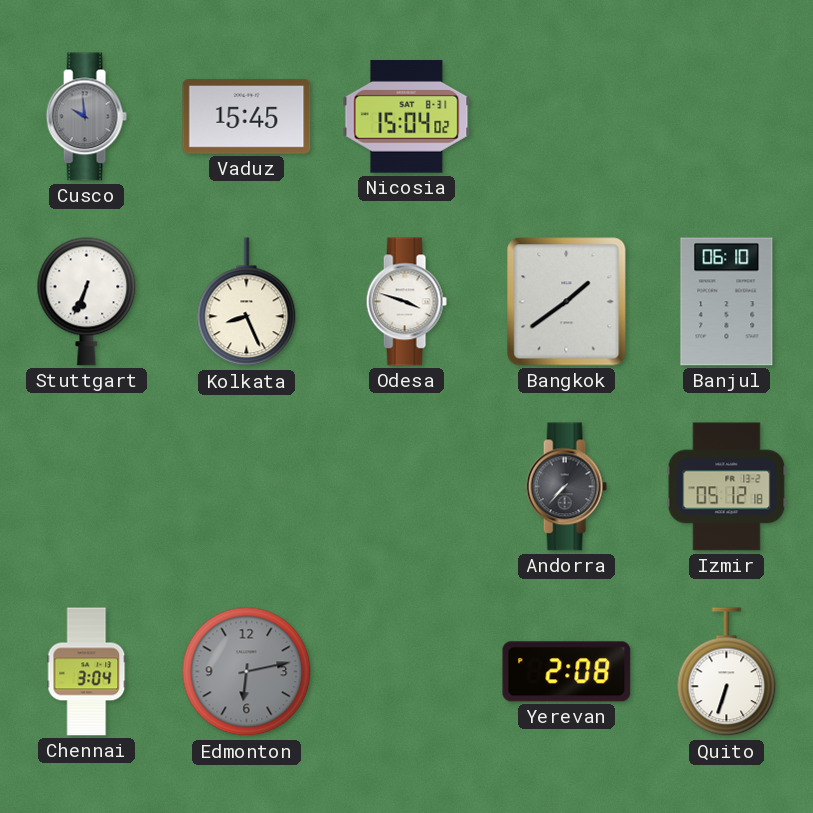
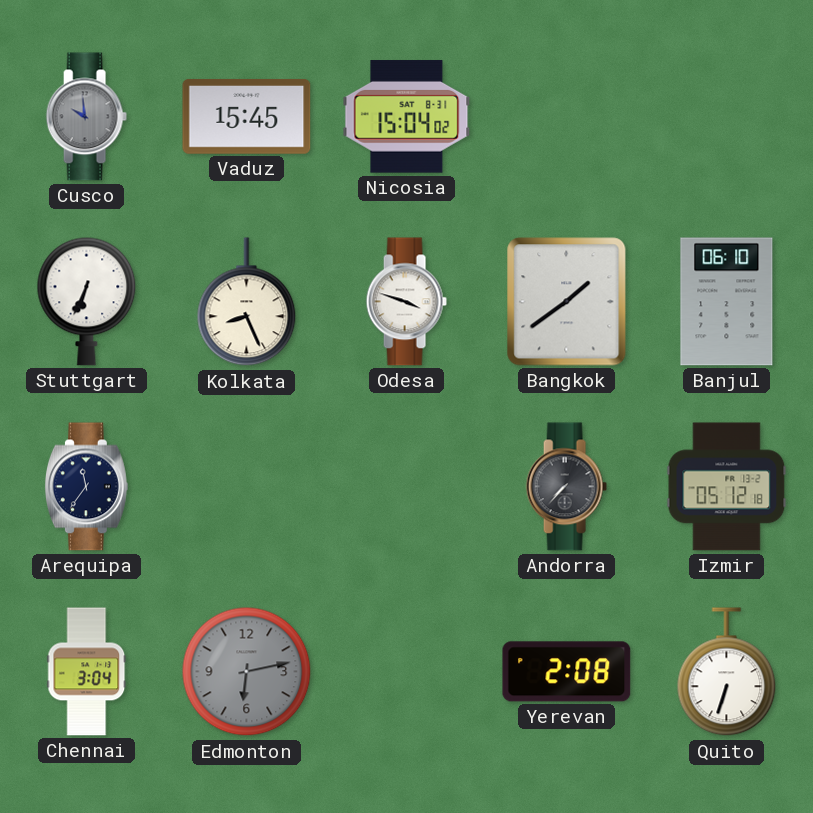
Arequipa: none -> 11:36 (86, 487)
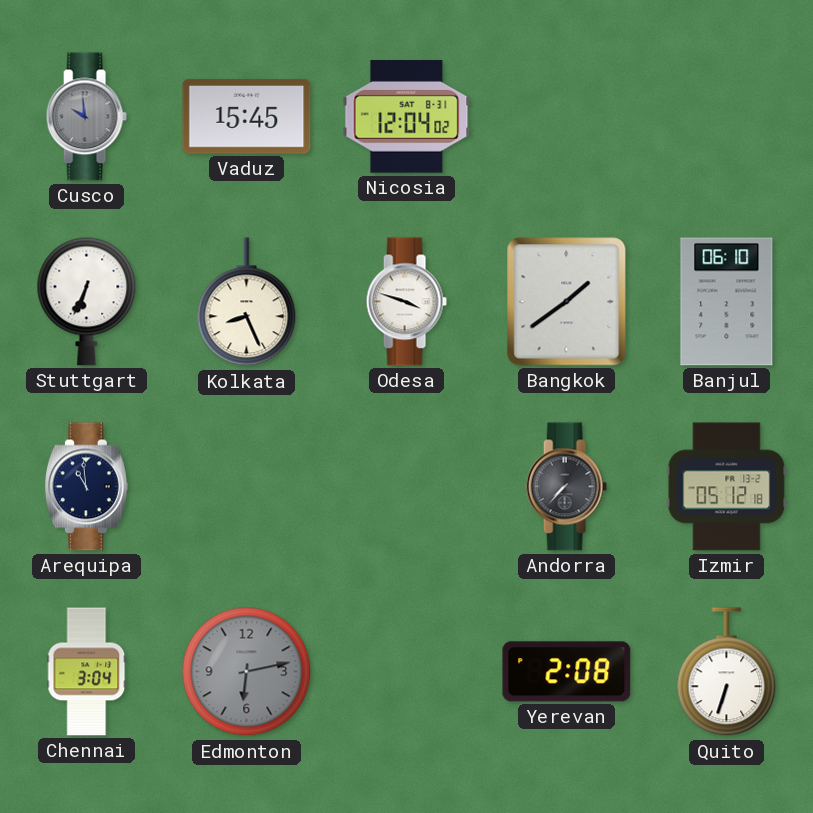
Nicosia: 15:04 -> 12:04 (407, 117)
Arequipa: 11:36 -> 10:59 (86, 487)
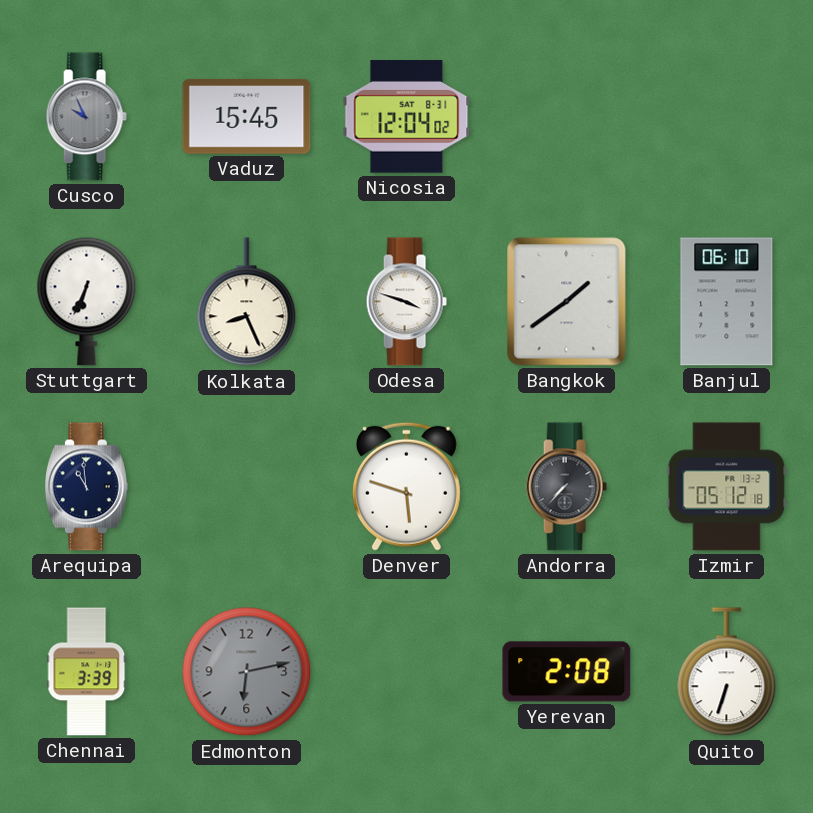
Cusco: 9:59 -> 9:56 (86, 117)
Denver: none -> 5:48 (406, 486)
Chennai: 3:04 -> 3:39 (87, 672)
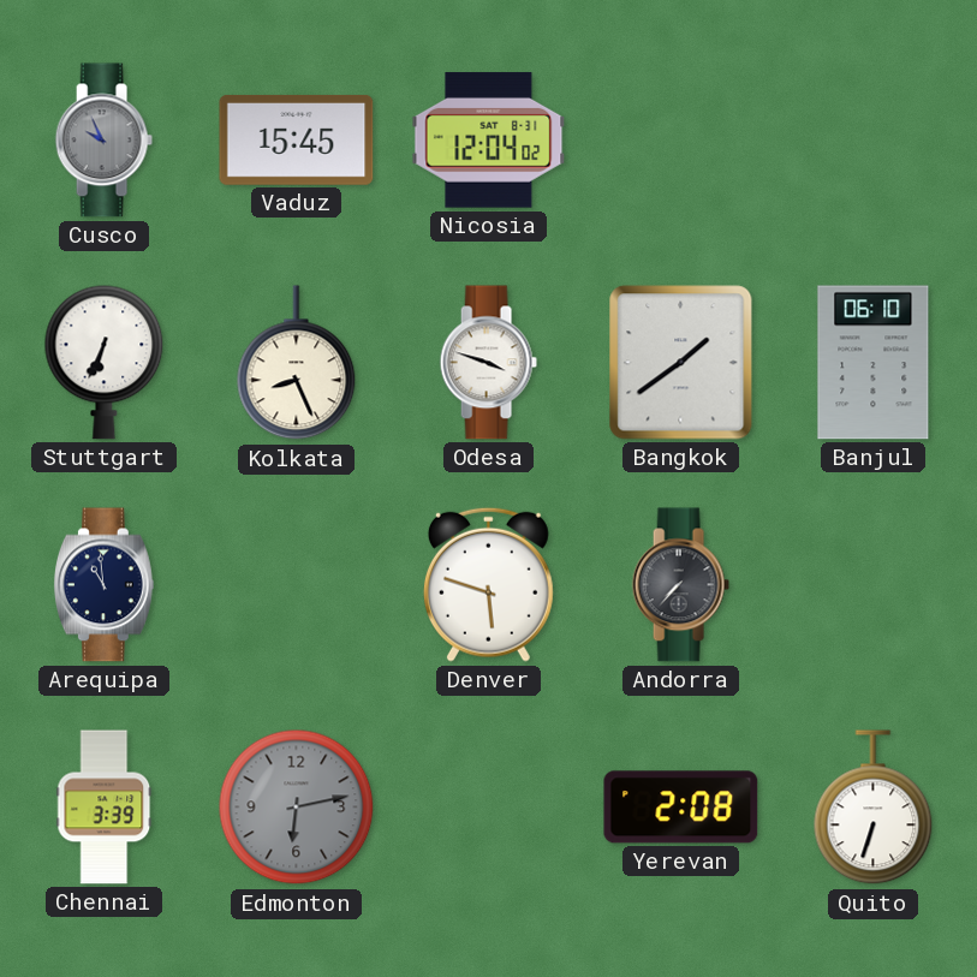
Izmir: 05:12 -> none (727, 487)
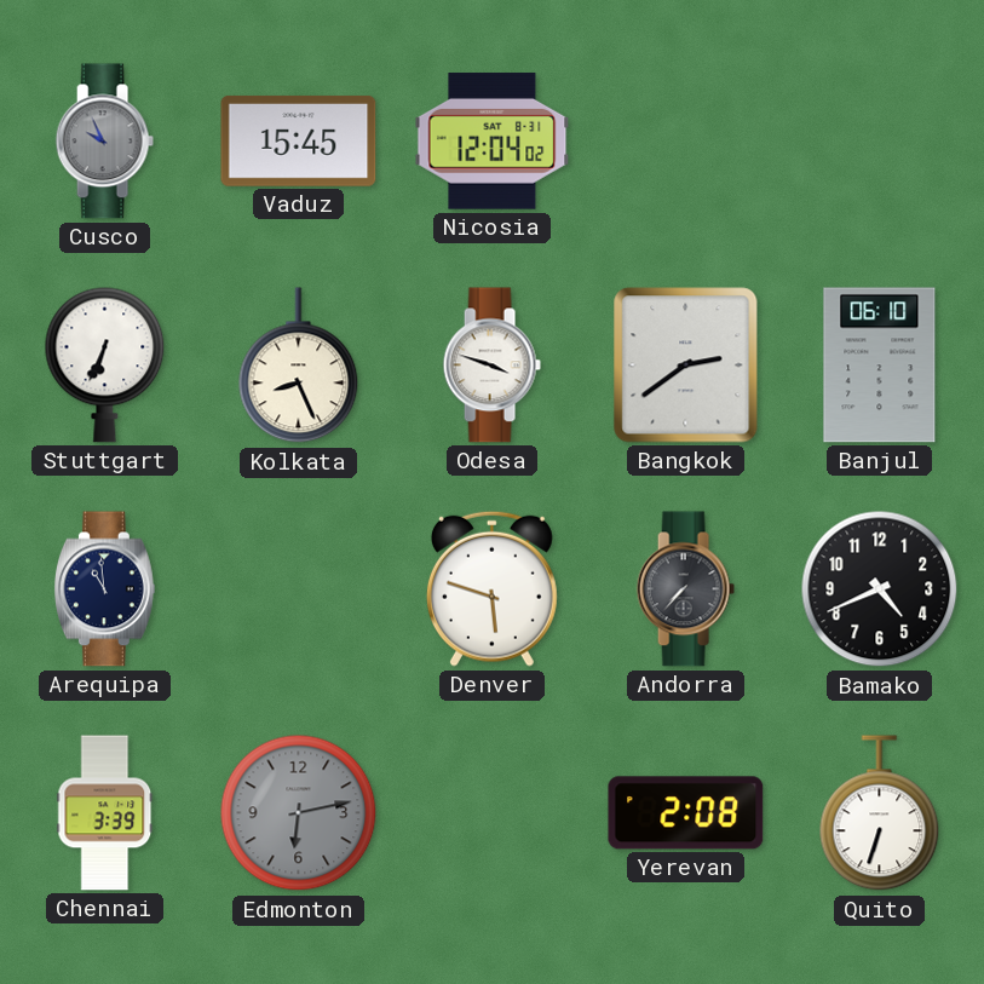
Bangkok: 1:39 -> 2:39 (686, 366)
Bamako: none -> 4:41 (880, 589)
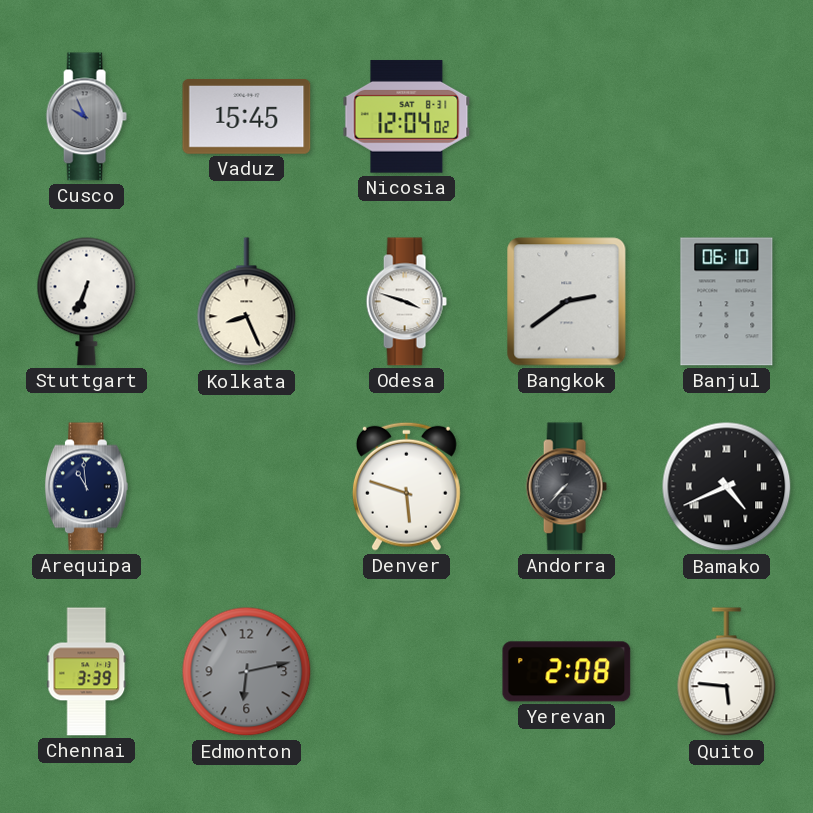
Bamako numerals: Arabic -> Roman (727, 487)
Quito: 6:33 -> 5:46 (727, 672)
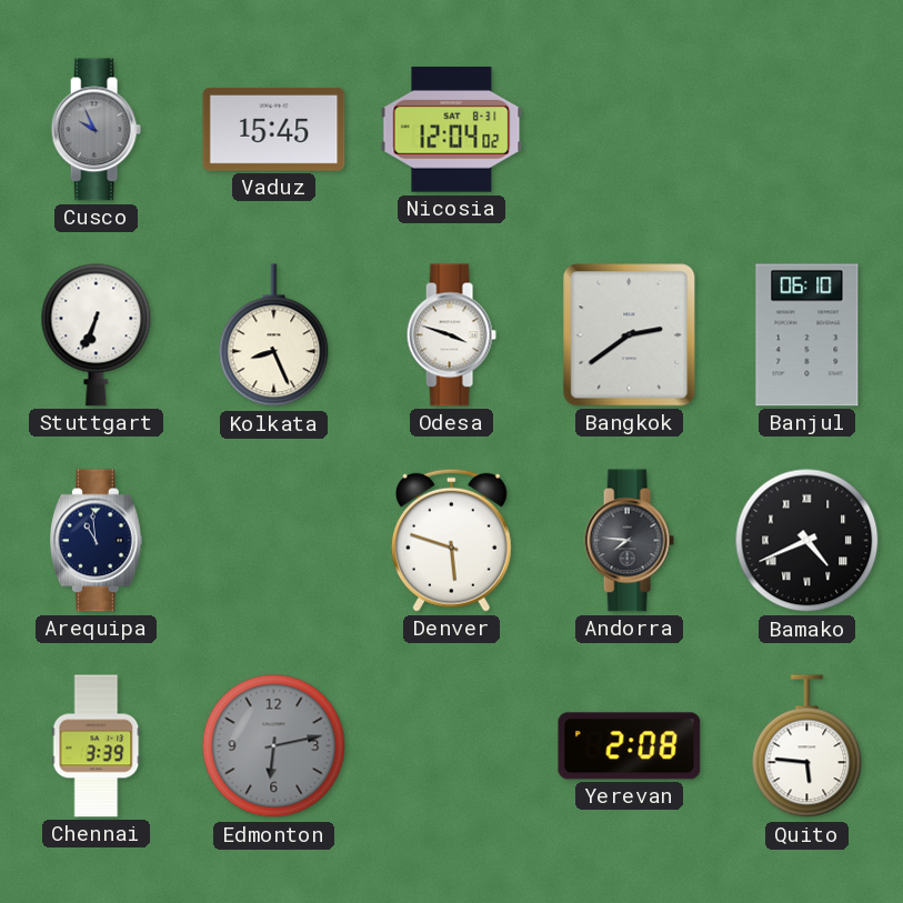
Andorra: 7:37 -> 7:46 (629, 541)
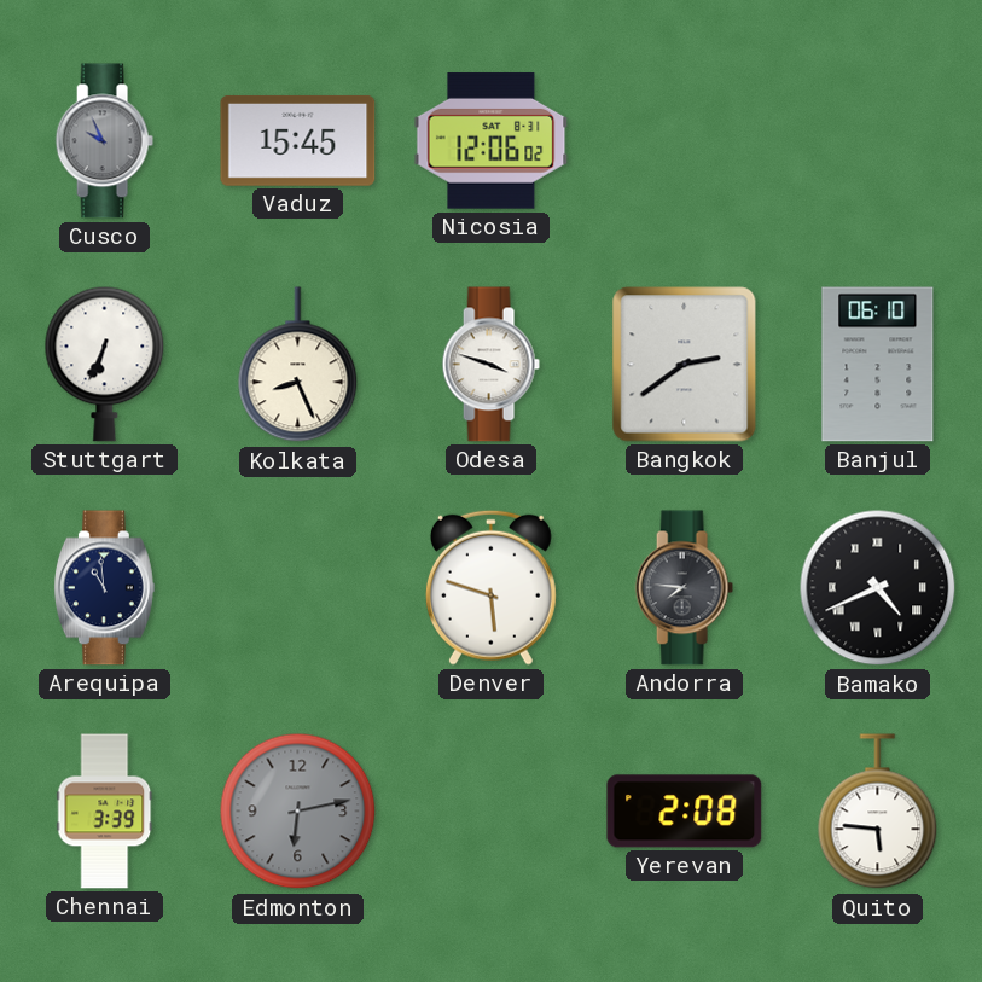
Nicosia: 12:04 -> 12:06 (492, 141)
